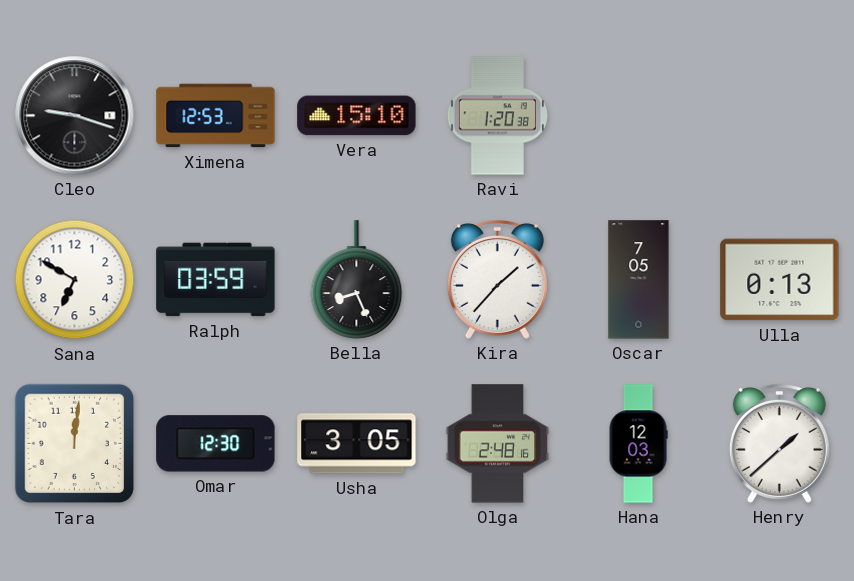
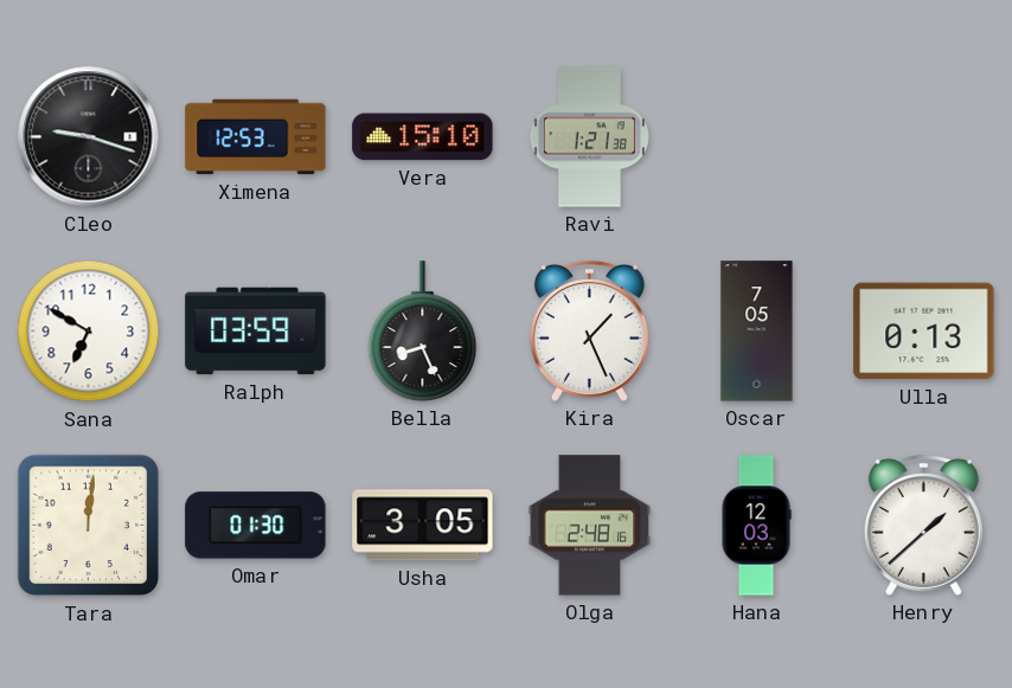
Ravi: 1:20 -> 1:21 (589, 137)
Kira: 1:37 -> 1:26 (589, 332)
Omar: 12:30 -> 01:30 (256, 526)
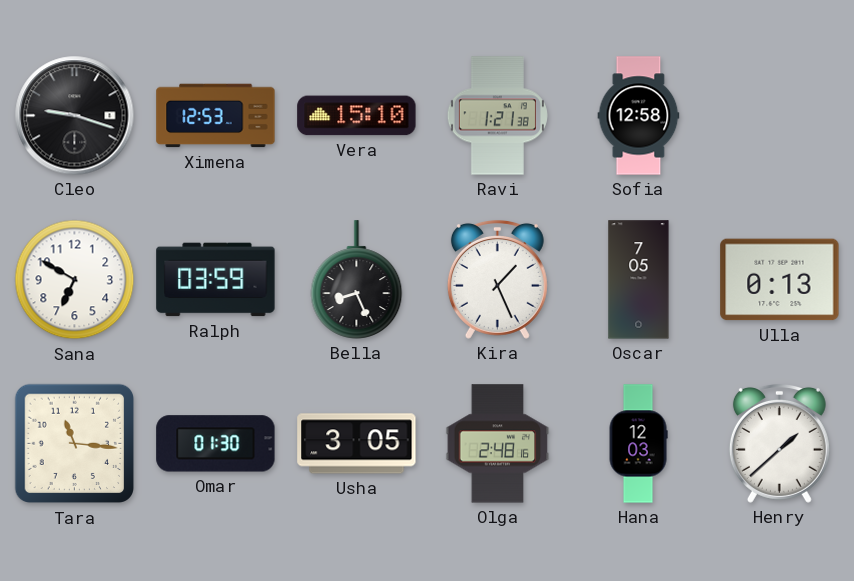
Sofia: none -> 12:58 (639, 116)
Tara: 12:01 -> 11:16 (75, 444)
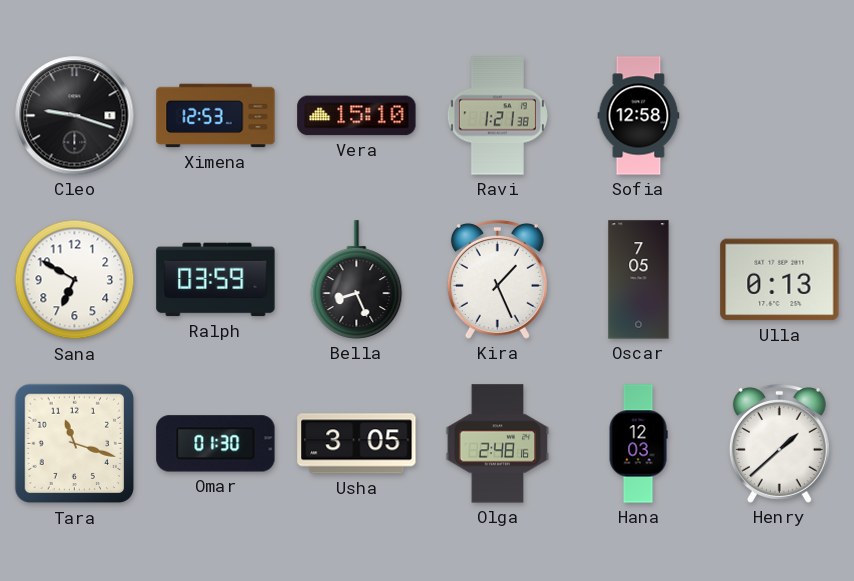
Tara: 11:16 -> 11:18 (75, 444)
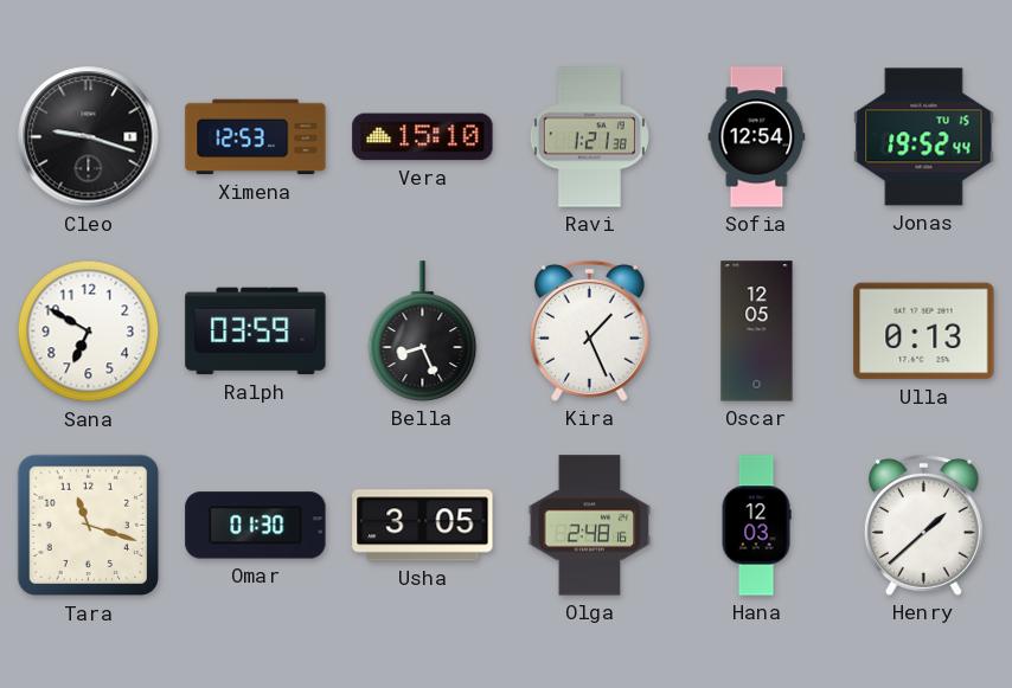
Sofia: 12:58 -> 12:54 (757, 137)
Jonas: none -> 19:52 (924, 137)
Oscar: 7:05 -> 12:05 (757, 332)
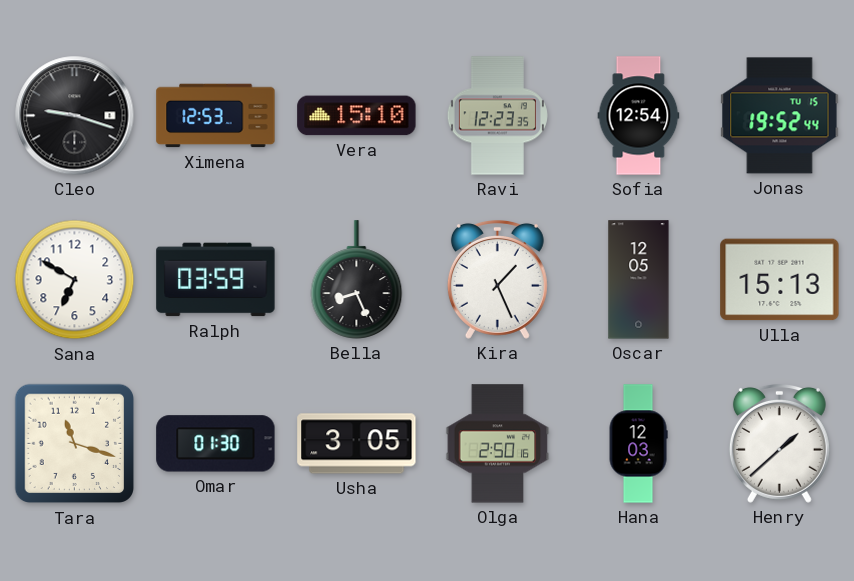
Ravi: 1:21 -> 12:23 (497, 116)
Ulla: 0:13 -> 15:13 (780, 280)
Olga: 2:48 -> 2:50 (498, 444)
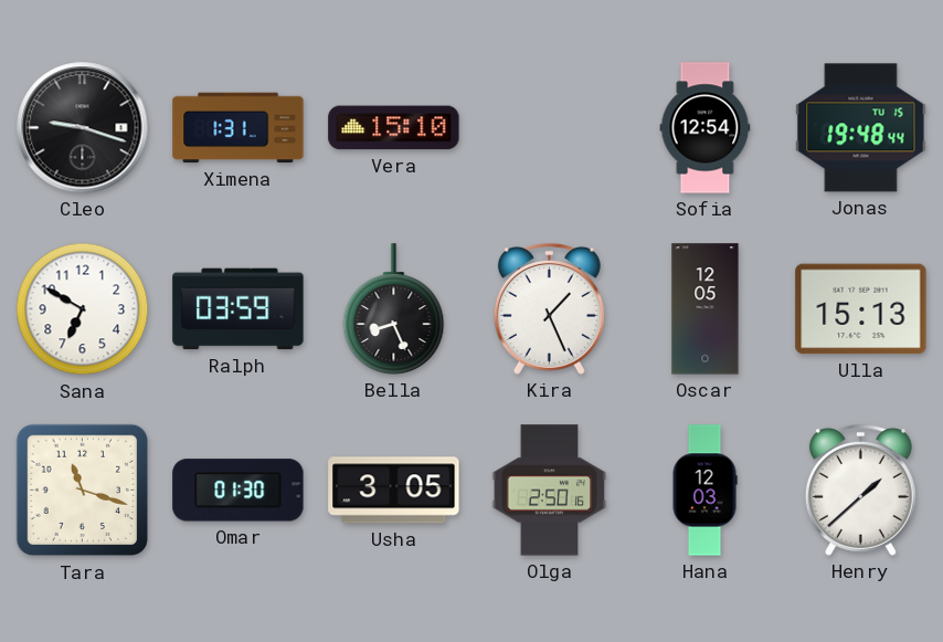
Ximena: 12:53 -> 1:31 (239, 128)
Ravi: 12:23 -> none (497, 116)
Jonas: 19:52 -> 19:48 (861, 128)
